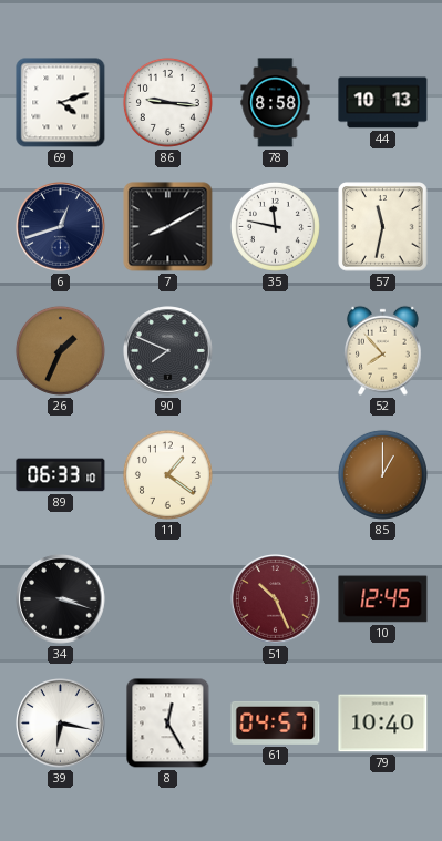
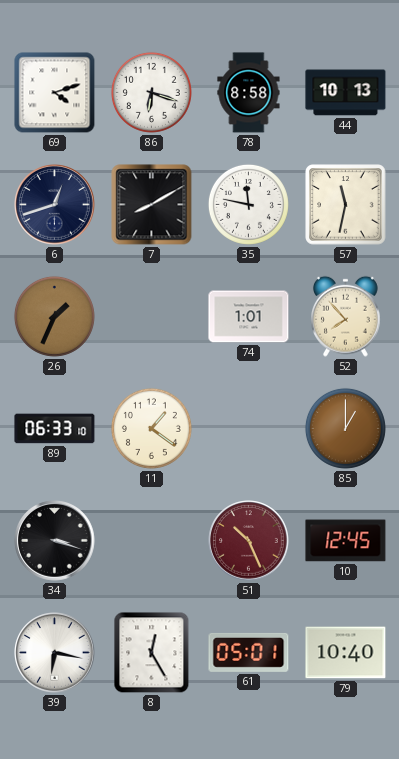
86: 9:16 -> 6:18 (151, 92)
90: 7:49 -> none (168, 351)
74: none -> 1:01 (249, 317)
61: 04:57 -> 05:01 (249, 652)
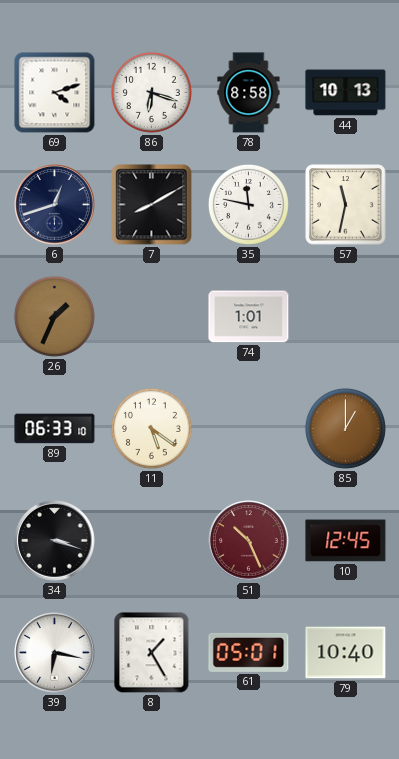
52: 7:53 -> none (346, 316)
11: 1:21 -> 5:21 (151, 428)
8: 12:25 -> 1:25 (152, 653)
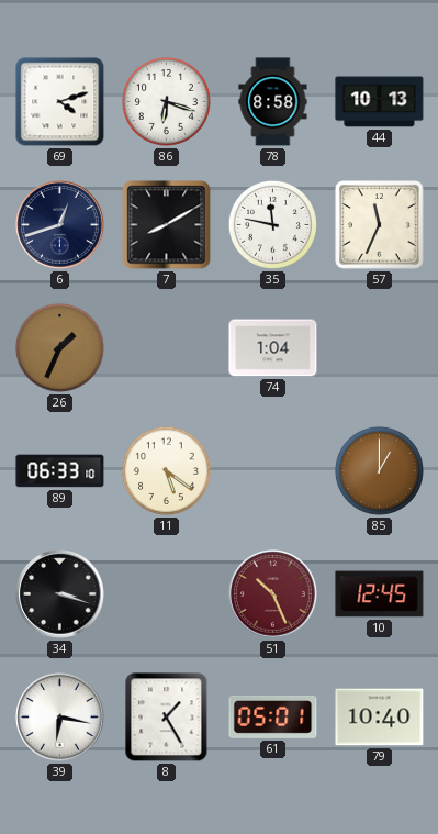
57: 11:32 -> 11:34 (380, 225)
74: 1:01 -> 1:04 (273, 348)
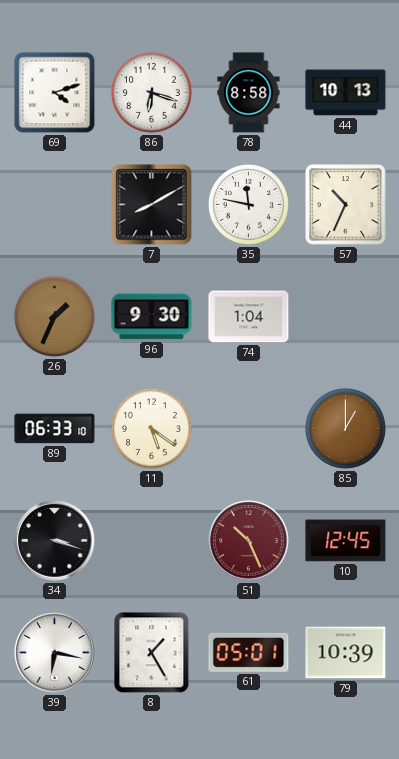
6: 12:42 -> none (60, 225)
57: 11:34 -> 10:34 (346, 205)
96: none -> 9:30 (152, 317)
79: 10:40 -> 10:39 (346, 653)
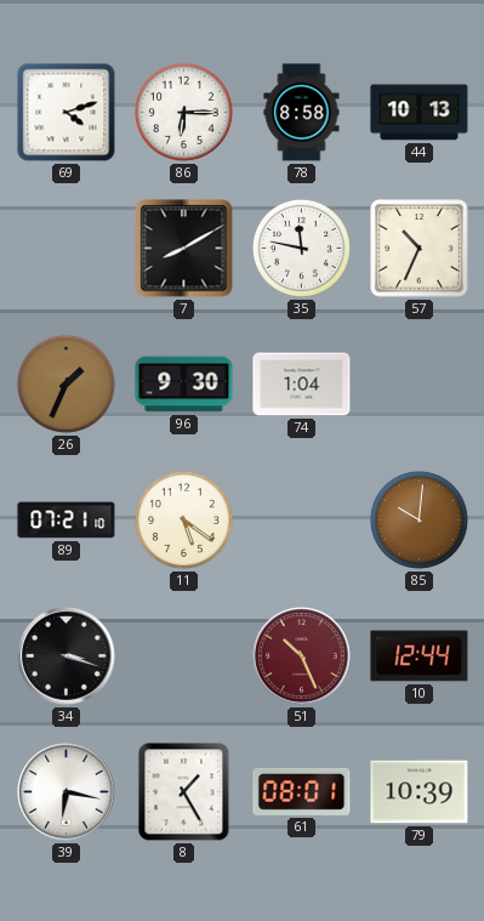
86: 6:18 -> 6:15 (183, 112)
89: 06:33 -> 07:21 (67, 521)
85: 1:00 -> 10:01 (418, 519)
10: 12:45 -> 12:44 (420, 656)
61: 05:01 -> 08:01 (302, 791)
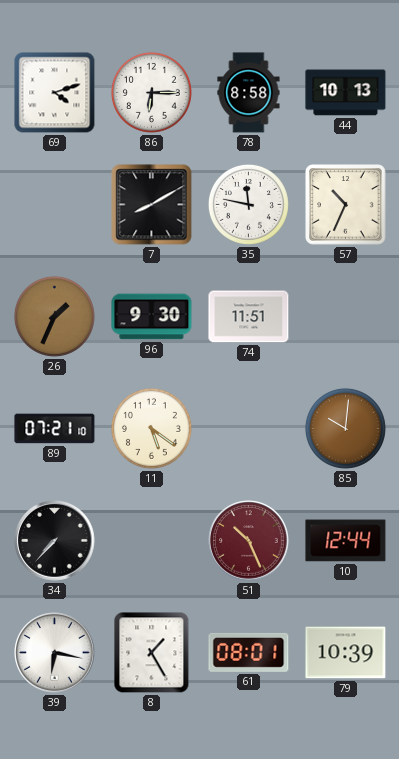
74: 1:04 -> 11:51 (249, 317)
34: 3:18 -> 7:37 (55, 541)
